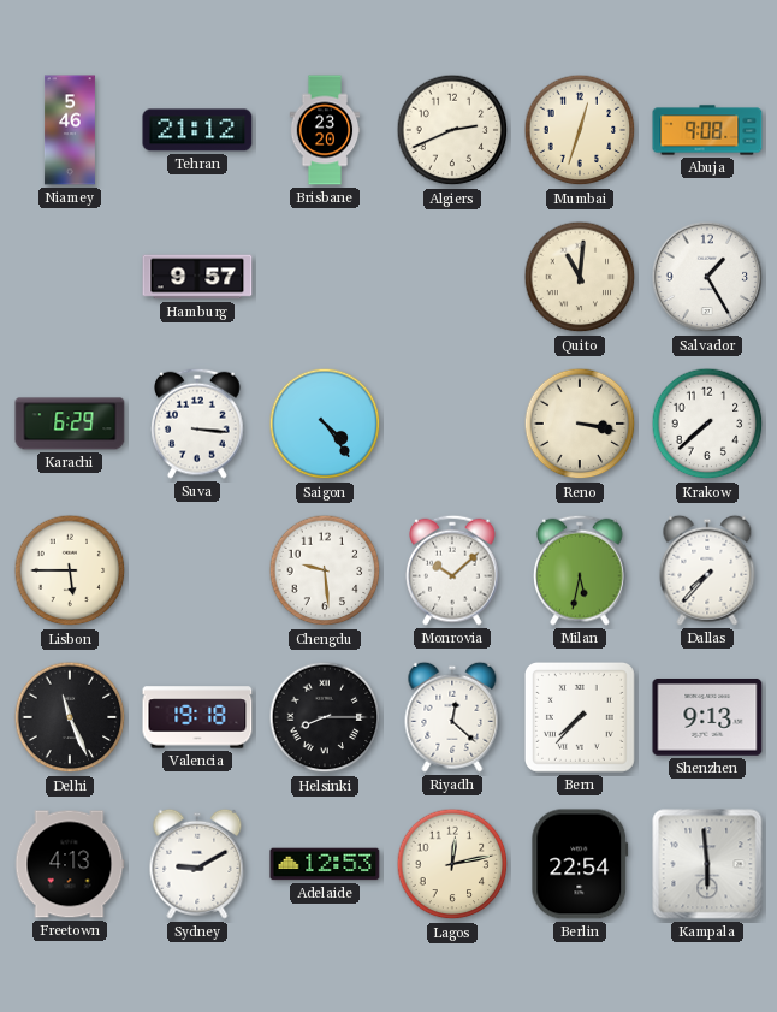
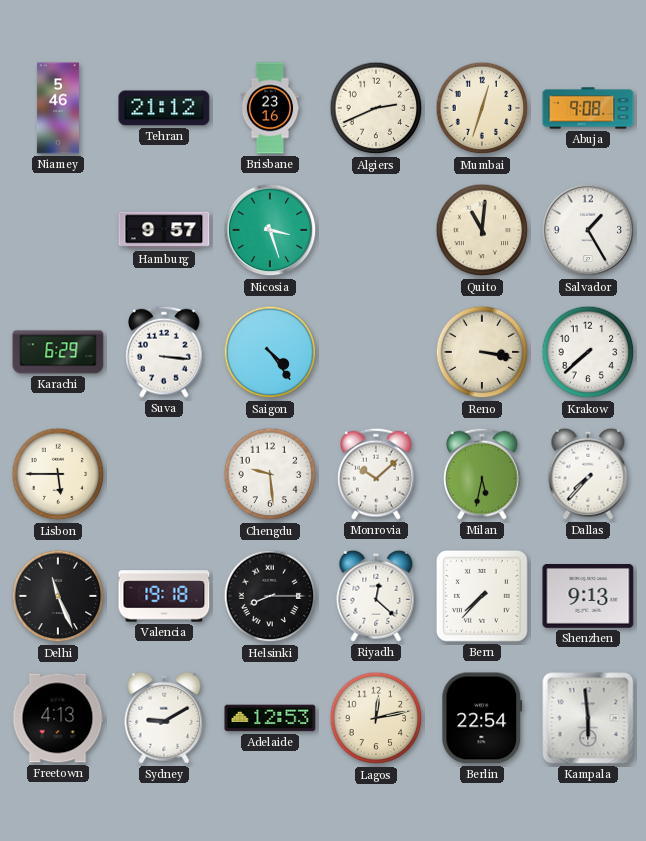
Brisbane: 23:20 -> 23:16 (270, 108)
Nicosia: none -> 3:27 (270, 230)
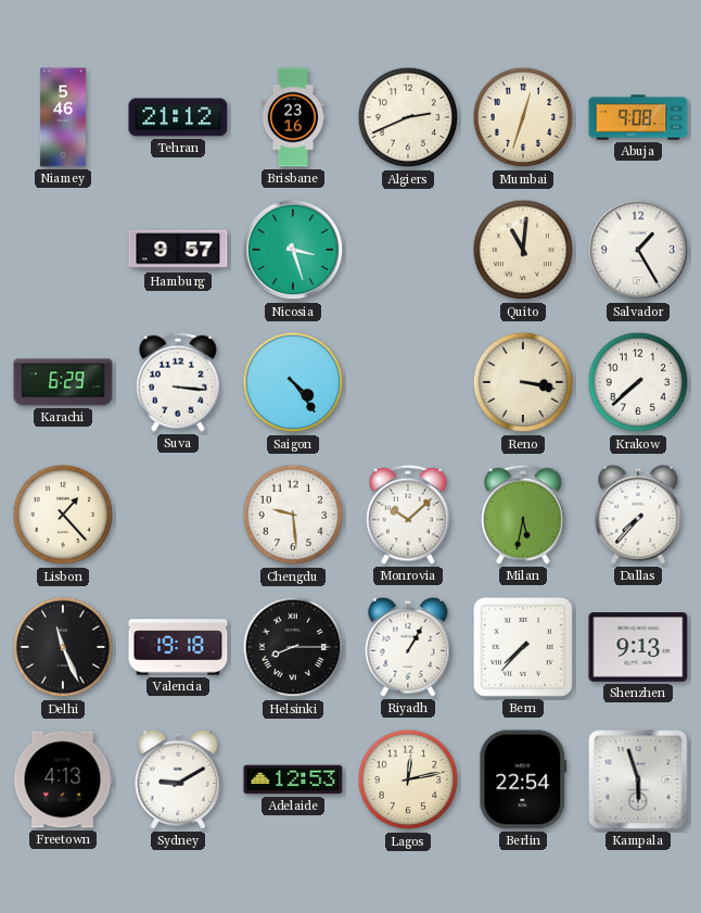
Lisbon: 5:45 -> 1:23 (63, 515)
Riyadh: 12:22 -> 1:05 (408, 647)
Kampala: 5:59 -> 5:57 (638, 779)
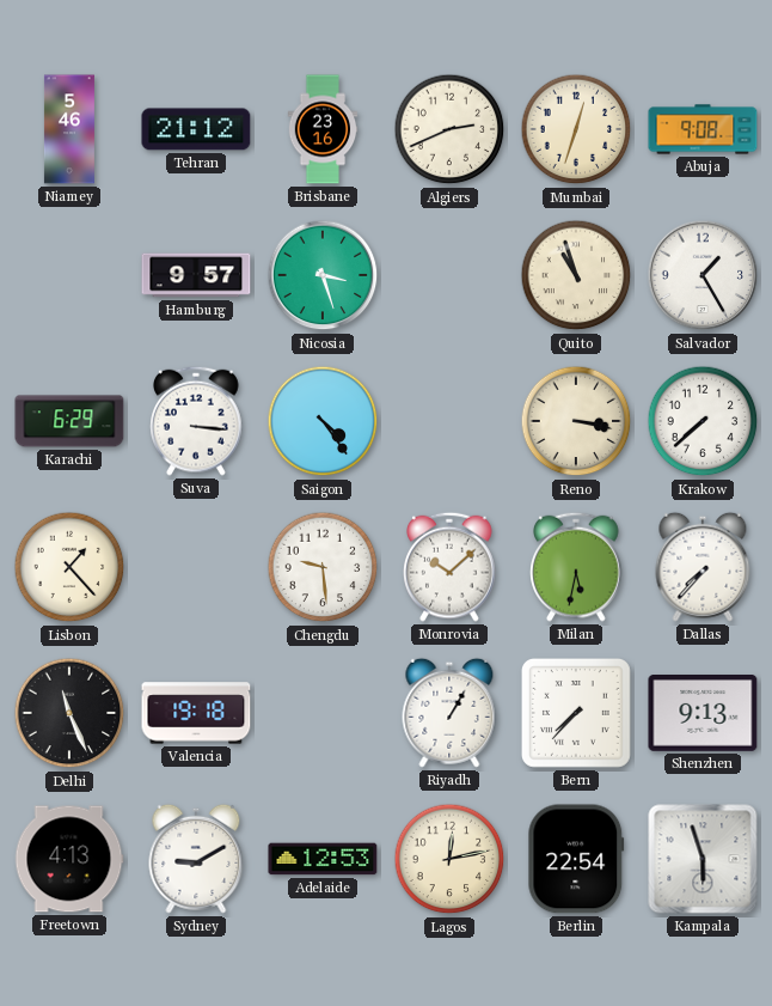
Quito: 11:01 -> 10:57 (576, 275)
Helsinki: 8:15 -> none (293, 647)
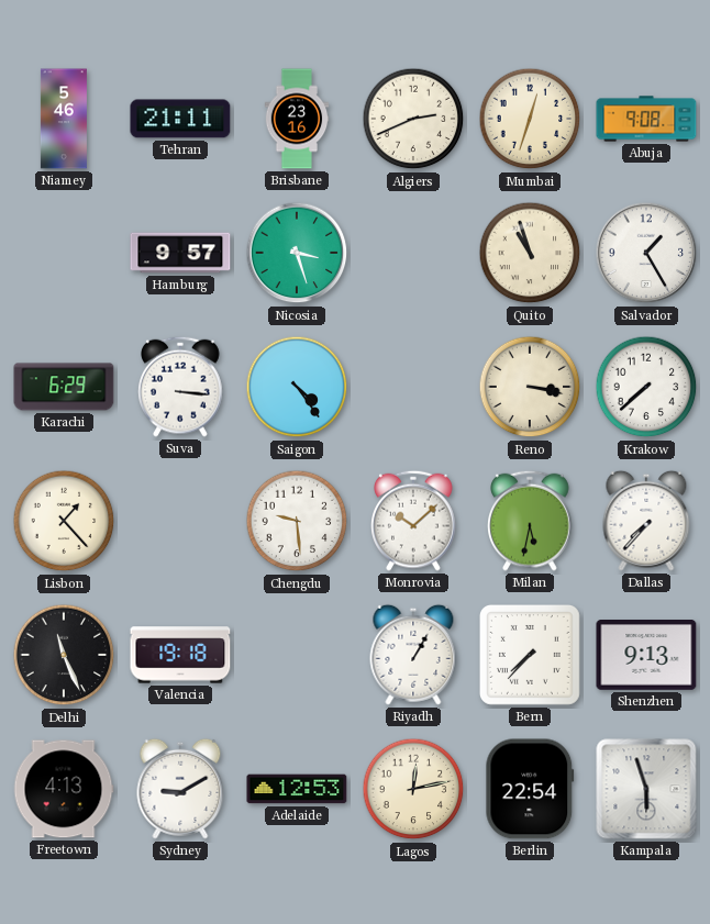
Tehran: 21:12 -> 21:11 (180, 119)
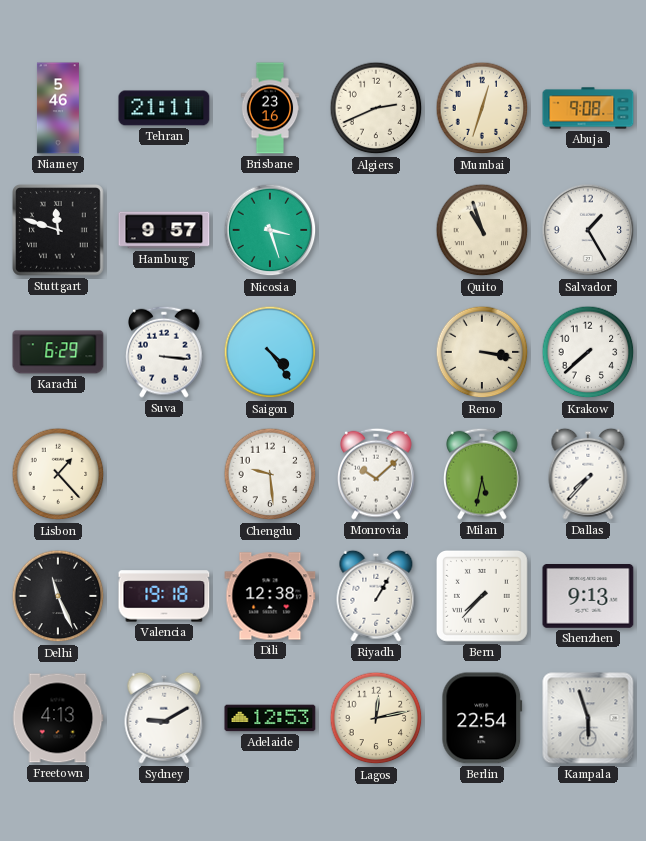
Stuttgart: none -> 11:48 (59, 231)
Dili: none -> 12:38 (270, 596)
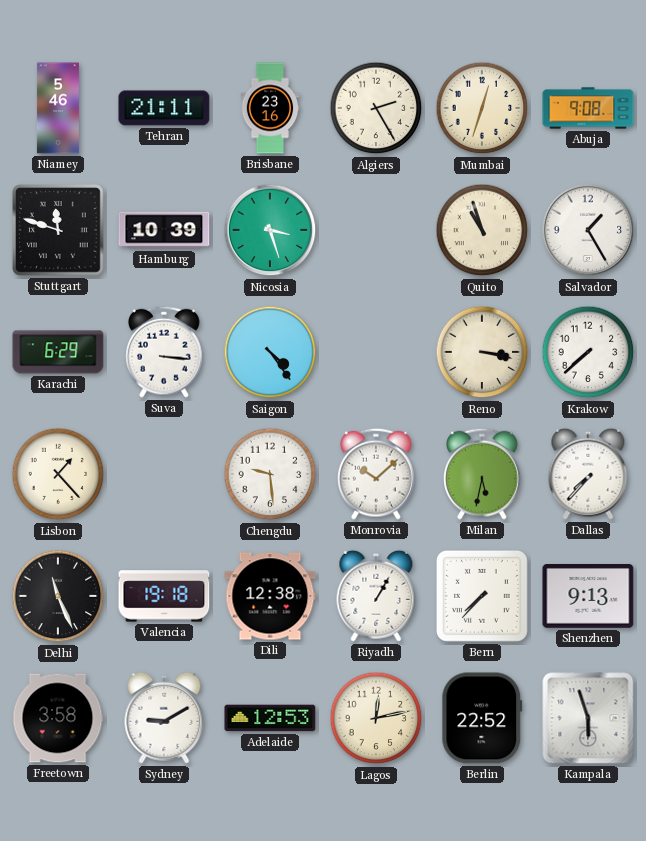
Algiers: 2:41 -> 2:25 (376, 108)
Hamburg: 9:57 -> 10:39 (164, 230)
Freetown: 4:13 -> 3:58 (58, 718)
Berlin: 22:54 -> 22:52 (482, 718)
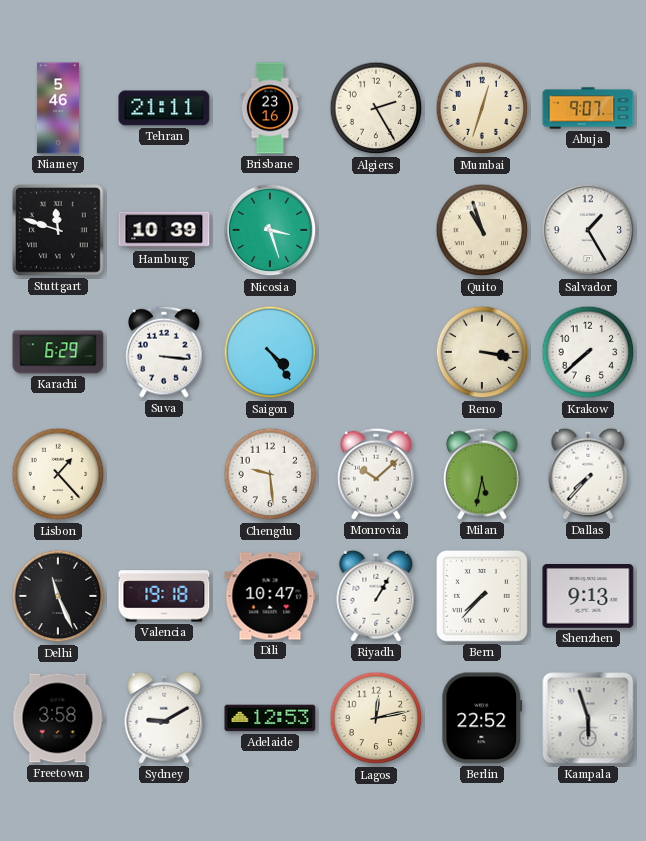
Abuja: 9:08 -> 9:07 (588, 108)
Dili: 12:38 -> 10:47 (270, 596)
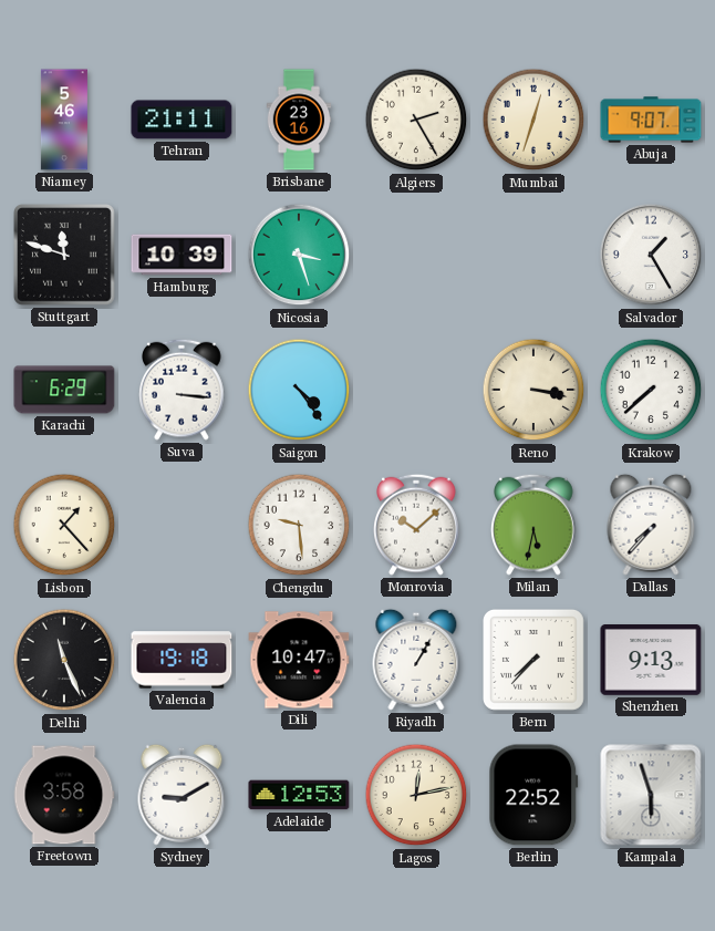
Quito: 10:57 -> none (482, 230)
